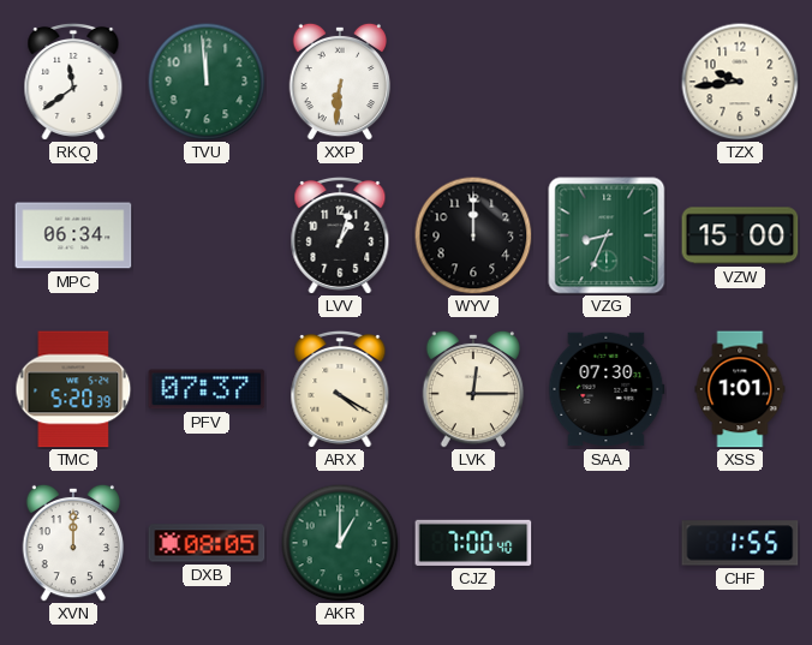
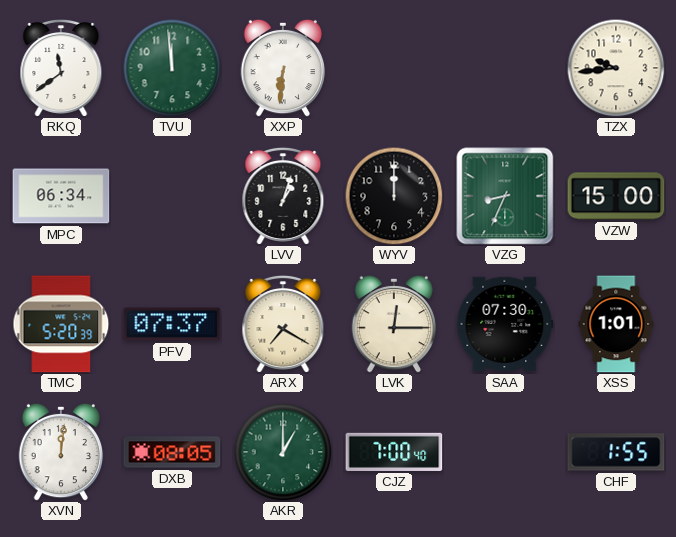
ARX: 4:20 -> 7:20 (283, 324)
XVN: 12:00 -> 12:01 (61, 452)
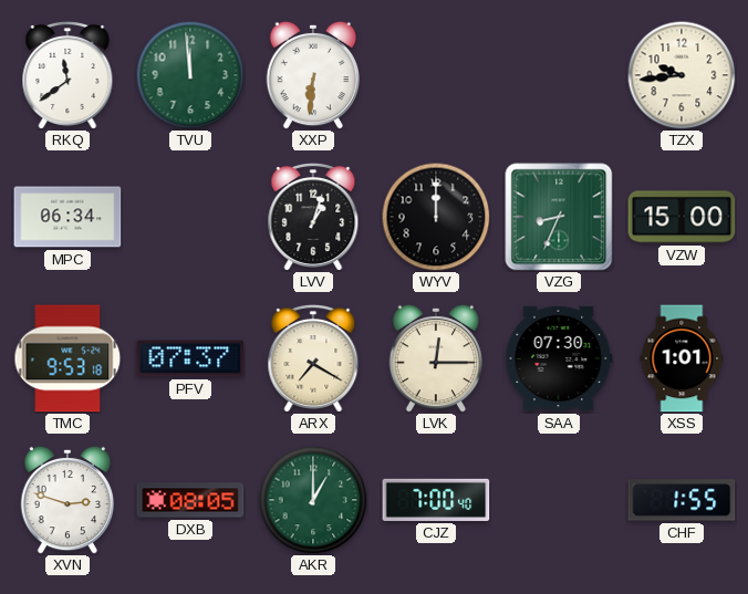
TMC: 5:20 -> 9:53 (67, 358)
XVN: 12:01 -> 2:48 (67, 500)
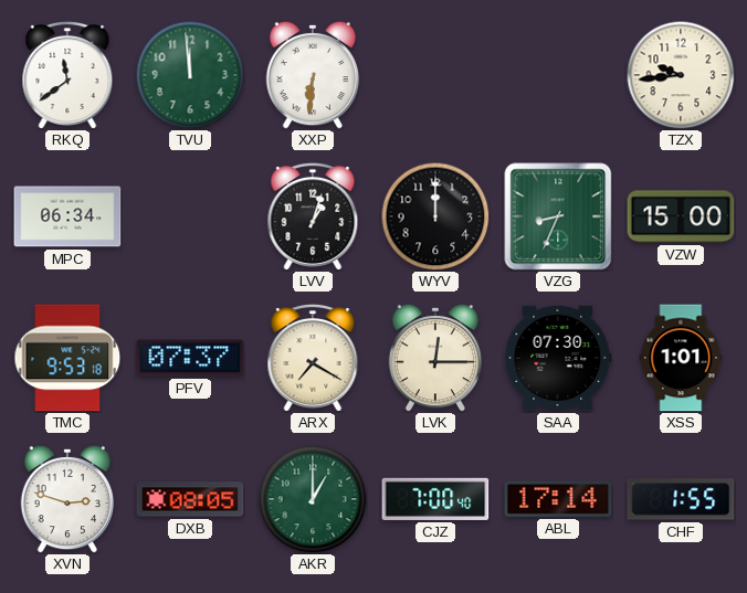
ABL: none -> 17:14 (558, 499)
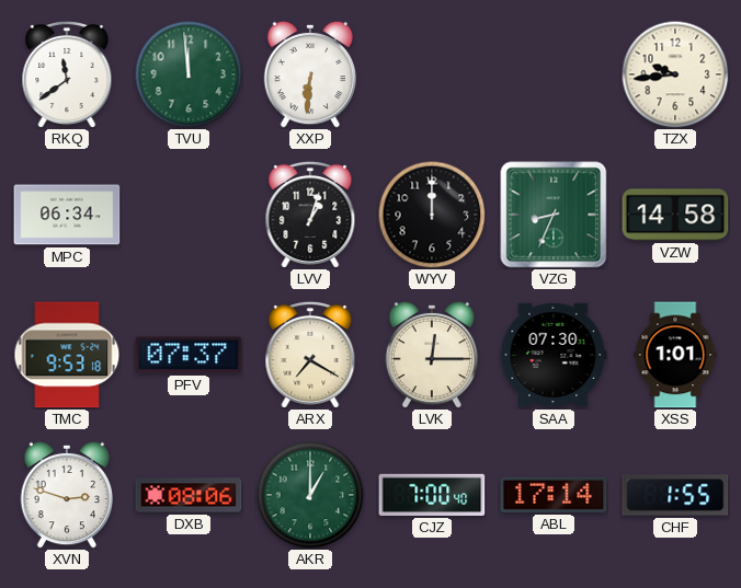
VZW: 15:00 -> 14:58 (675, 215)
DXB: 08:05 -> 08:06 (189, 495)
